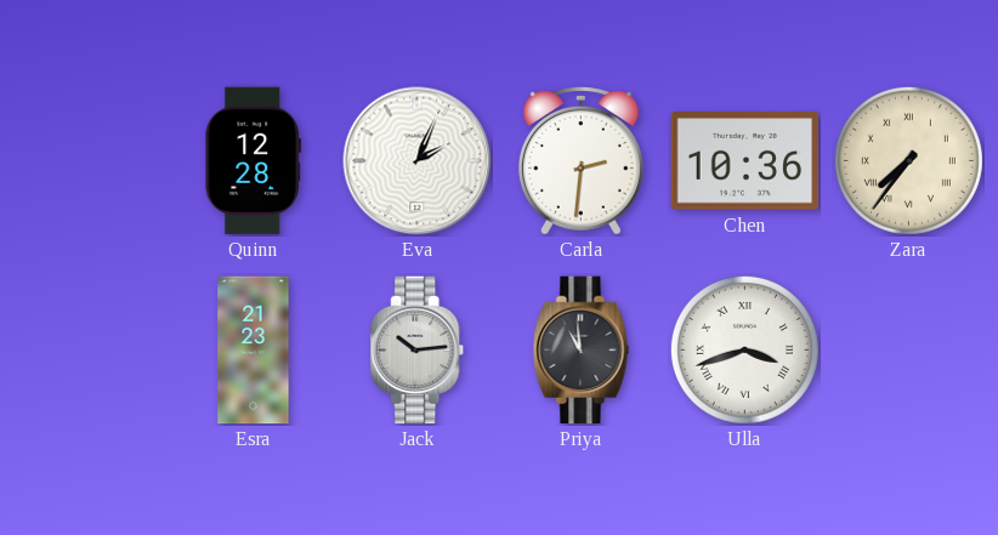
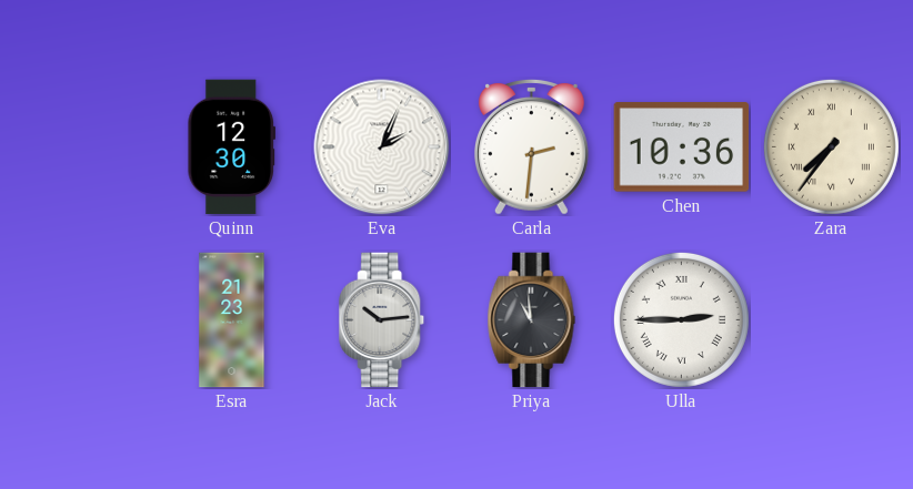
Quinn: 12:28 -> 12:30 (232, 147)
Ulla: 3:42 -> 2:45 (681, 319)
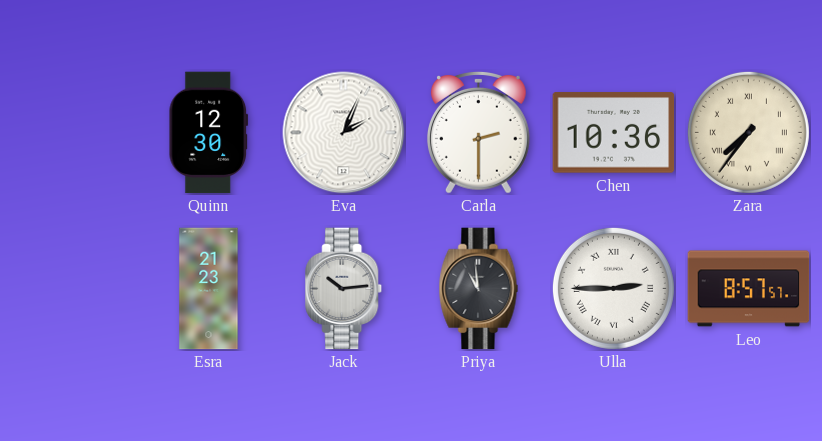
Carla: 2:31 -> 2:30 (478, 132)
Leo: none -> 8:57 (749, 289)
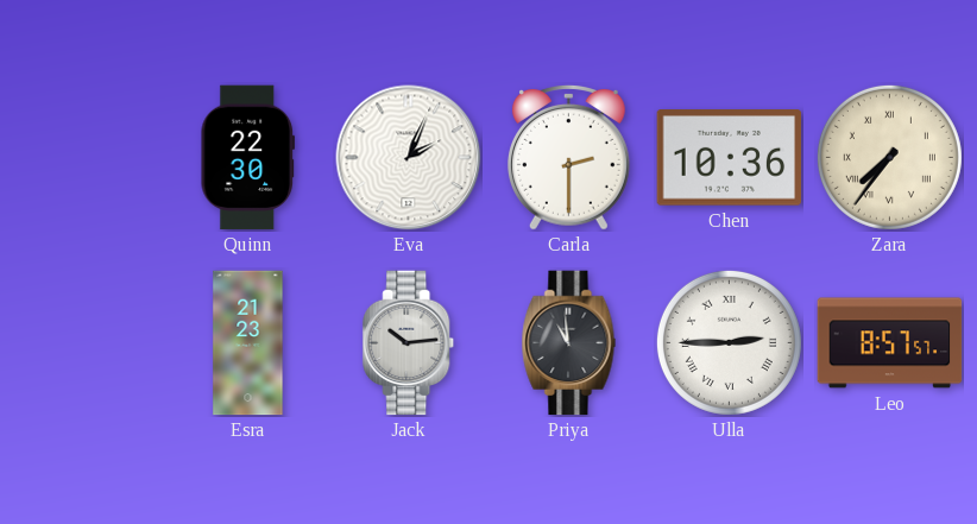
Quinn: 12:30 -> 22:30 (248, 158)
